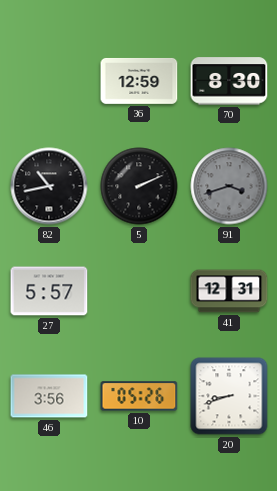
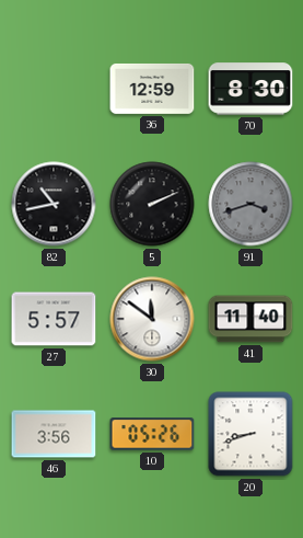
30: none -> 11:51 (152, 319)
41: 12:31 -> 11:40 (250, 319)
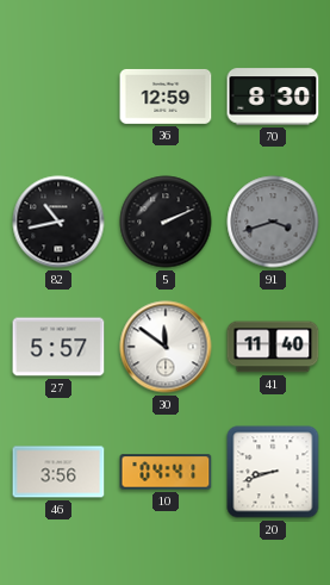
10: 05:26 -> 04:41 (166, 472)
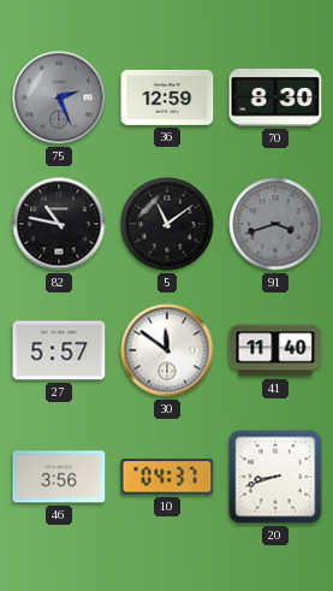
75: none -> 2:26 (59, 97)
82: 10:43 -> 10:47 (59, 224)
5: 2:11 -> 11:09 (167, 224)
10: 04:41 -> 04:37 (167, 477)
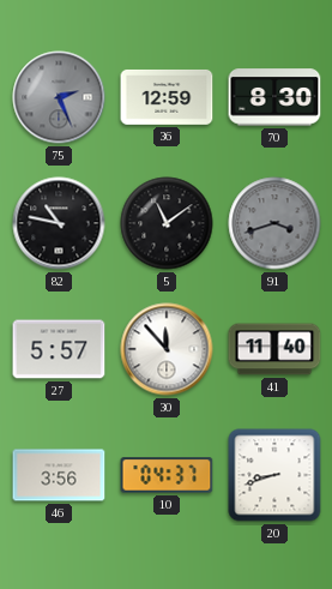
30: 11:51 -> 11:53 (167, 349)
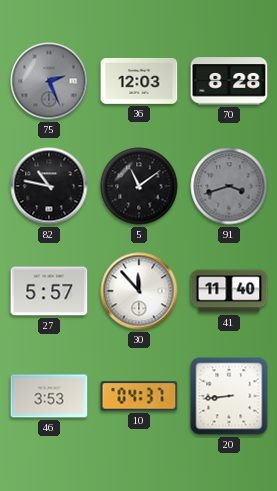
36: 12:59 -> 12:03 (139, 81)
70: 8:30 -> 8:28 (229, 81)
46: 3:56 -> 3:53 (49, 396)
20: 8:42 -> 8:44 (229, 396)
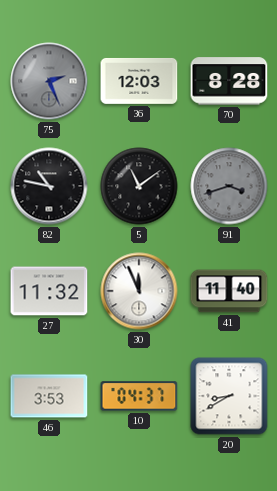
27: 5:57 -> 11:32 (49, 291)
30: 11:53 -> 11:56 (139, 291)
20: 8:44 -> 8:40 (229, 396)
